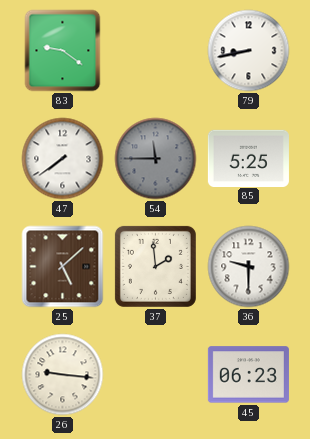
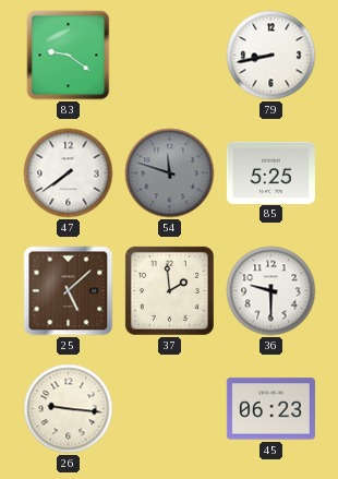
54: 11:45 -> 11:48 (170, 173)
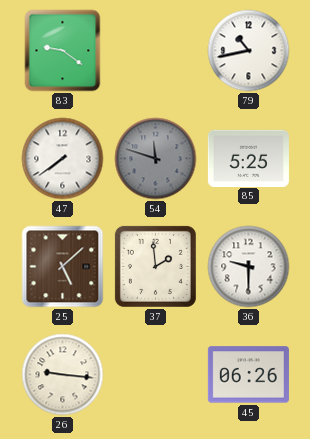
79: 8:43 -> 10:43 (249, 51)
45: 06:23 -> 06:26 (248, 375)
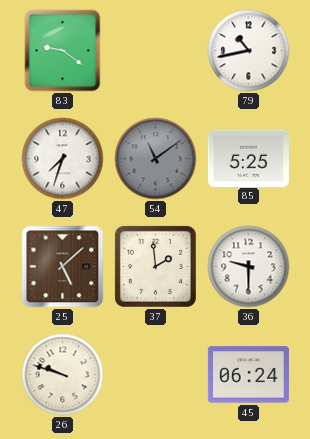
47: 7:39 -> 7:33 (63, 159)
54: 11:48 -> 11:09 (156, 159)
26: 9:16 -> 9:48 (63, 375)
45: 06:26 -> 06:24 (248, 375)
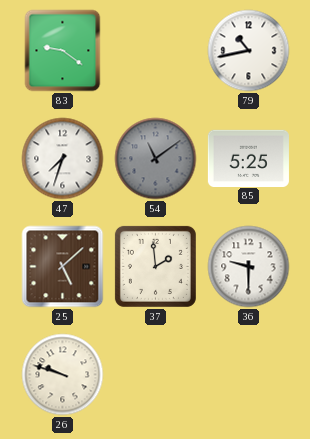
45: 06:24 -> none (248, 375)
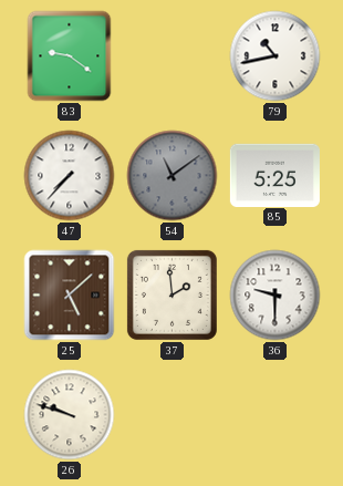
47: 7:33 -> 7:37 (70, 176)
